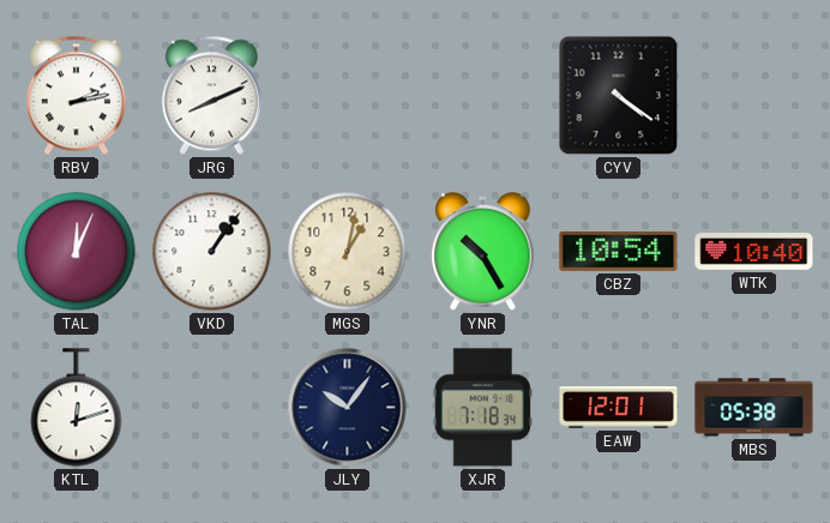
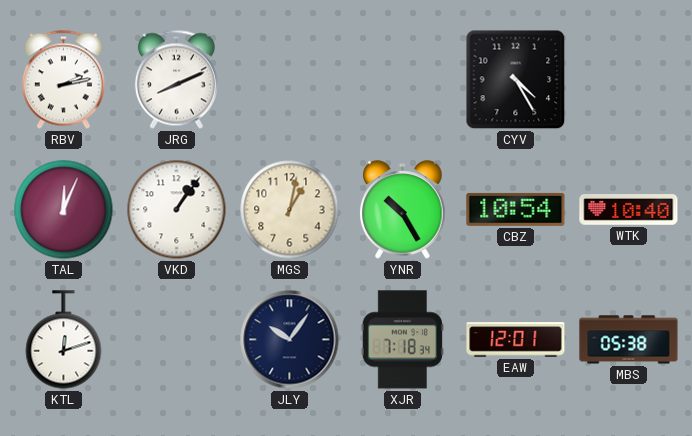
CYV: 4:21 -> 4:25 (516, 80)
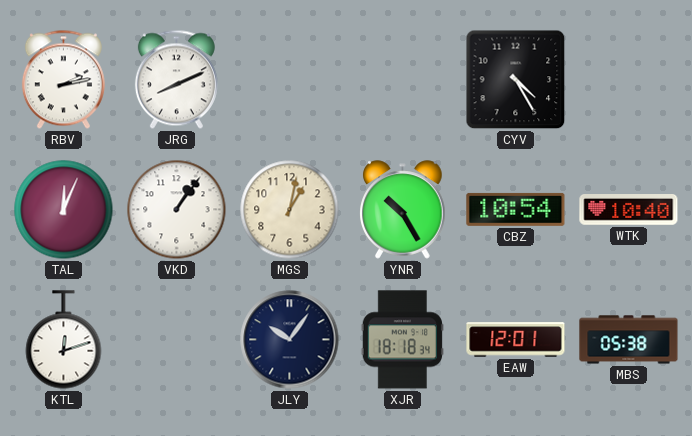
XJR: 7:18 -> 18:18 (402, 340)
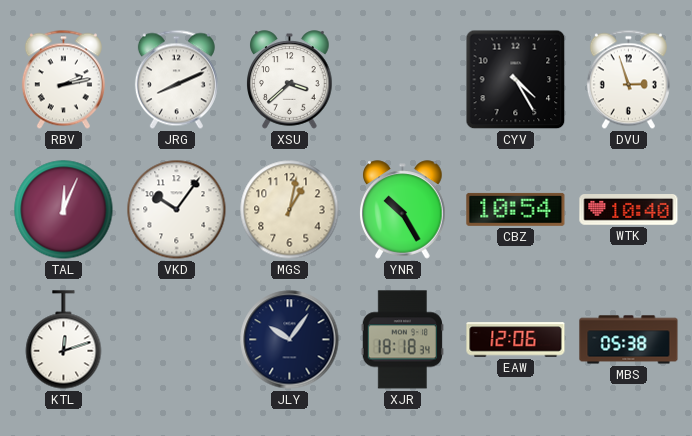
XSU: none -> 3:38 (290, 80)
DVU: none -> 2:57 (628, 80)
VKD: 1:06 -> 10:06 (177, 210)
EAW: 12:01 -> 12:06 (516, 340)
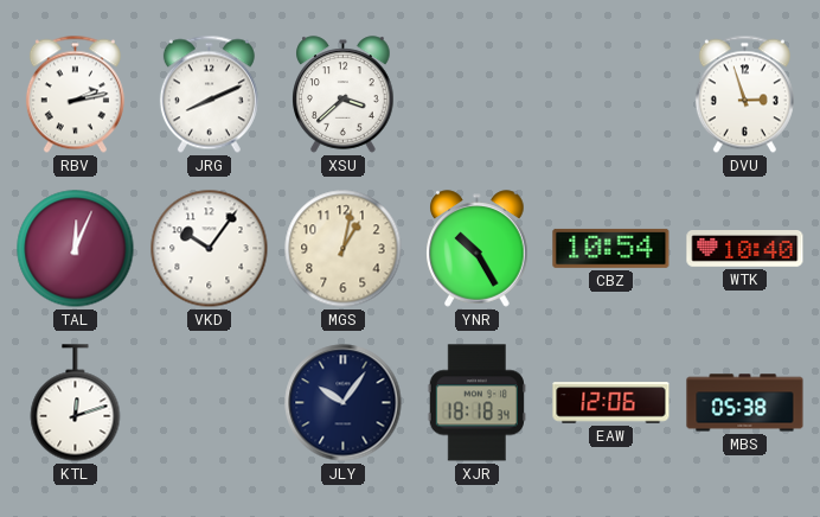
CYV: 4:25 -> none (516, 80)
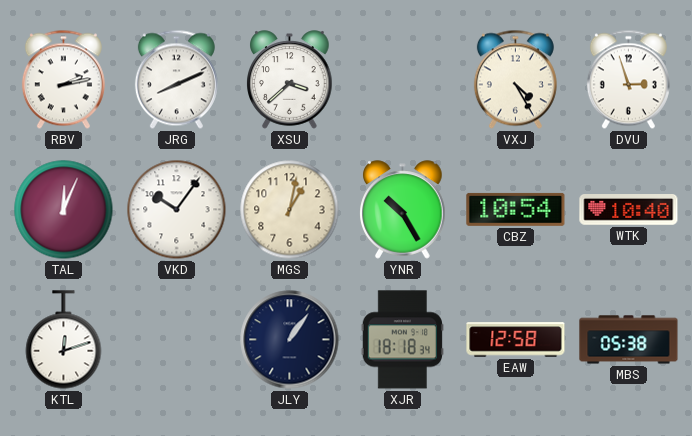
VXJ: none -> 4:25 (515, 80)
JLY: 10:06 -> 1:06 (290, 340)
EAW: 12:06 -> 12:58 (516, 340)
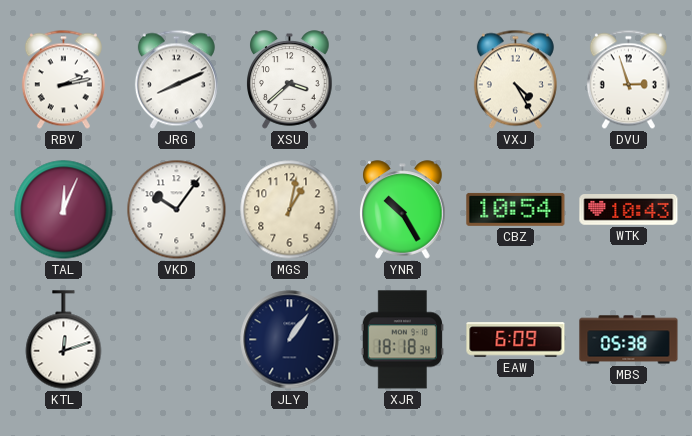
WTK: 10:40 -> 10:43 (629, 210)
EAW: 12:58 -> 6:09 (516, 340)
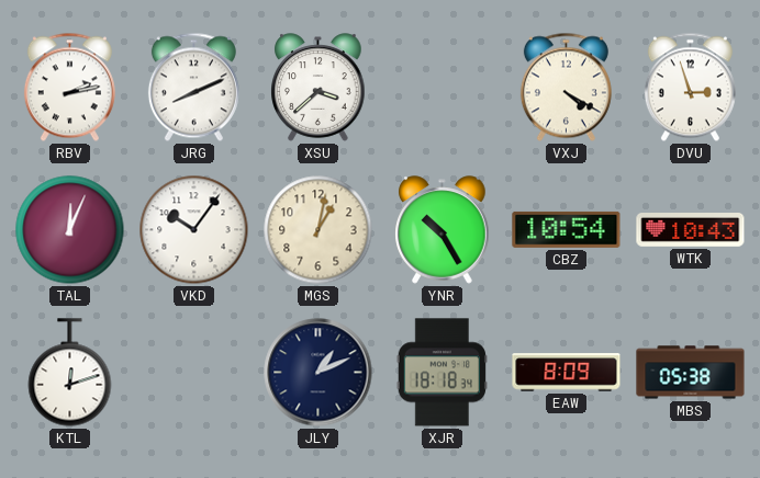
VXJ: 4:25 -> 4:20 (566, 88)
JLY: 1:06 -> 1:11 (318, 373)
EAW: 6:09 -> 8:09 (567, 373)
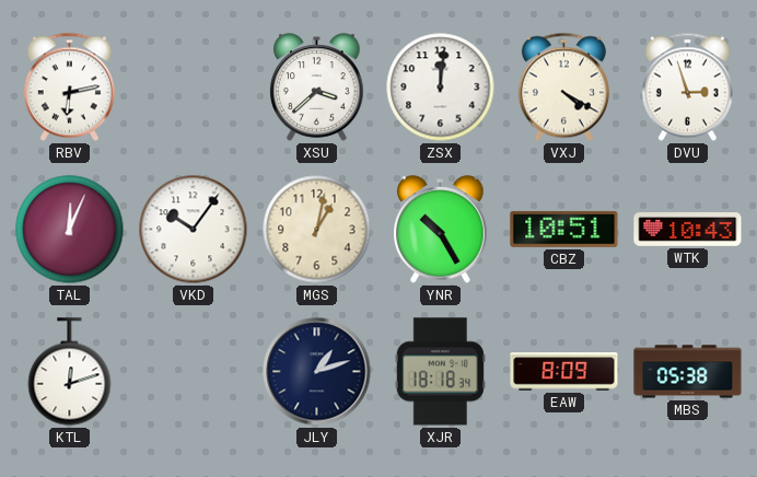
RBV: 2:13 -> 6:13 (69, 88)
JRG: 8:11 -> none (193, 88)
ZSX: none -> 12:01 (441, 88)
CBZ: 10:54 -> 10:51 (564, 229)
JLY: 1:11 -> 1:12 (317, 372)
